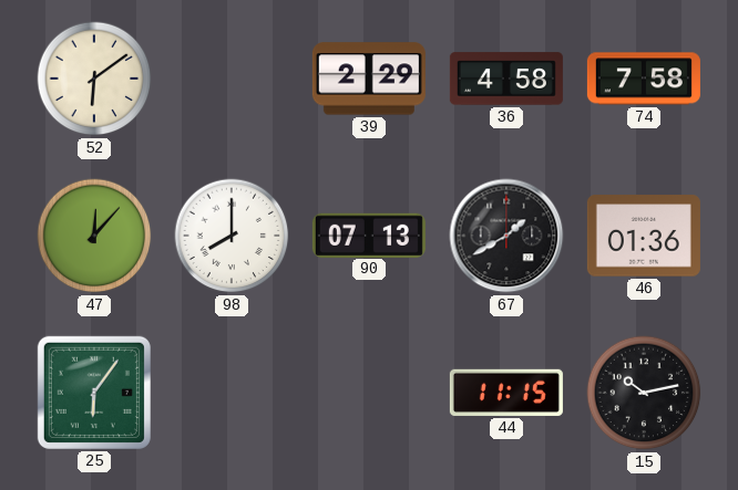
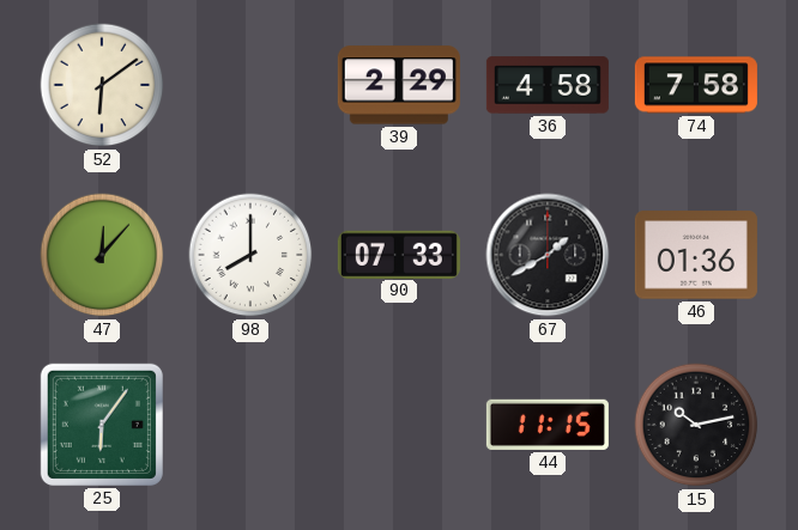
90: 07:13 -> 07:33 (399, 254)
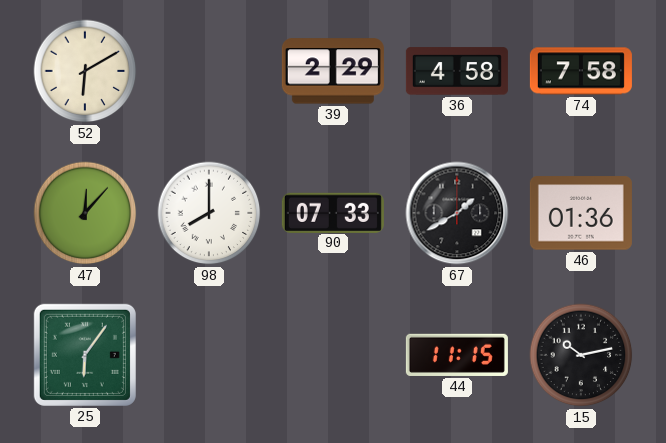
52: 6:09 -> 6:10 (85, 71)
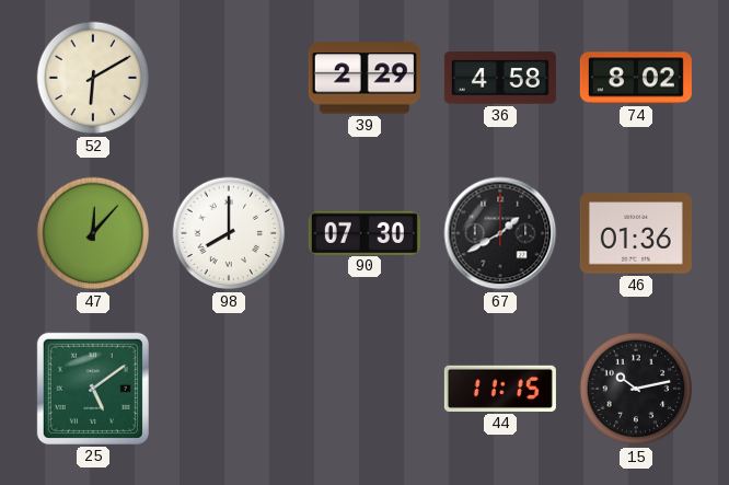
74: 7:58 -> 8:02 (636, 78)
90: 07:33 -> 07:30 (364, 232)
25: 6:06 -> 5:09 (93, 389)
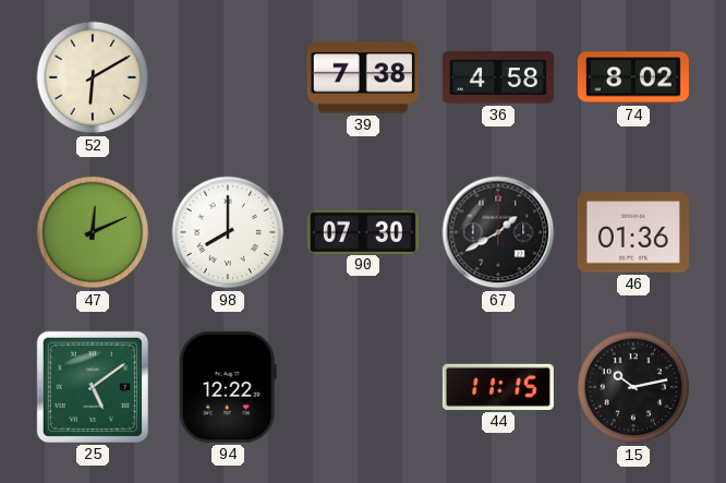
39: 2:29 -> 7:38 (363, 77)
47: 12:07 -> 12:11 (93, 232)
94: none -> 12:22 (228, 387)
